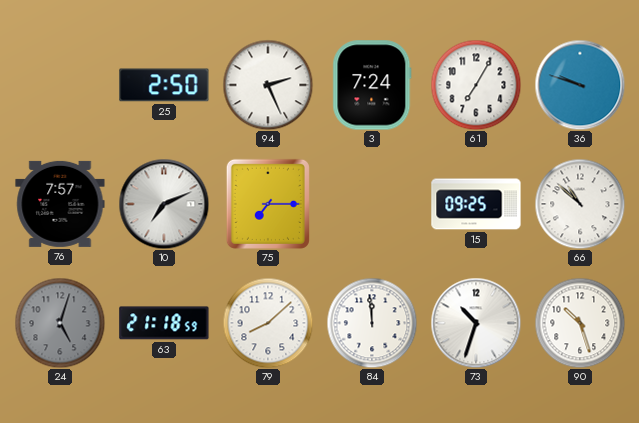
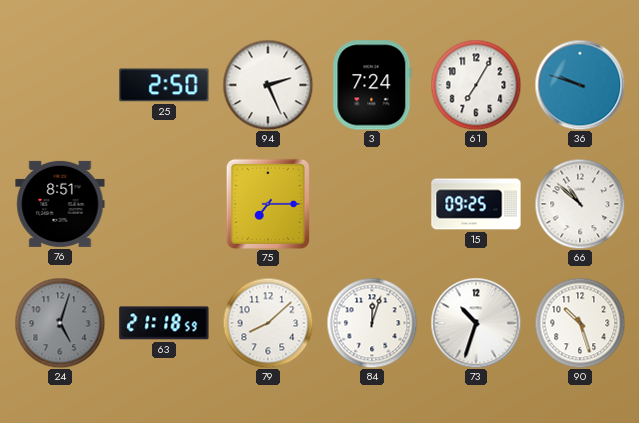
76: 7:57 -> 8:51 (60, 204)
10: 7:11 -> none (164, 204)
84: 11:59 -> 12:03 (372, 323)
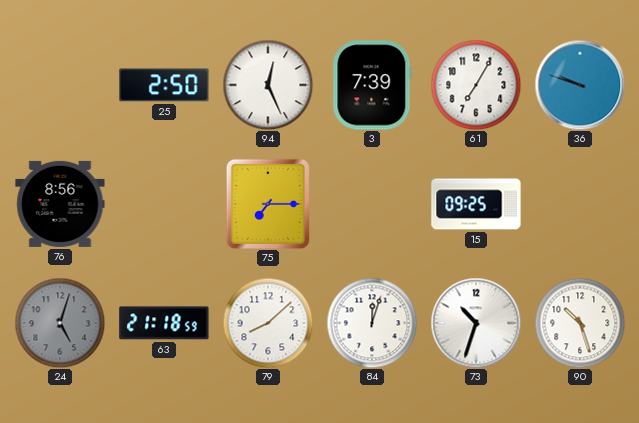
94: 2:26 -> 12:26 (268, 85)
3: 7:24 -> 7:39 (372, 85)
76: 8:51 -> 8:56 (60, 204)
66: 10:52 -> none (580, 204)
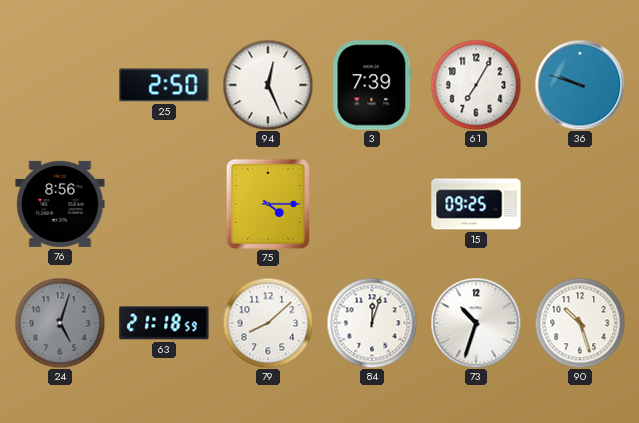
75: 7:15 -> 4:15 (268, 204)
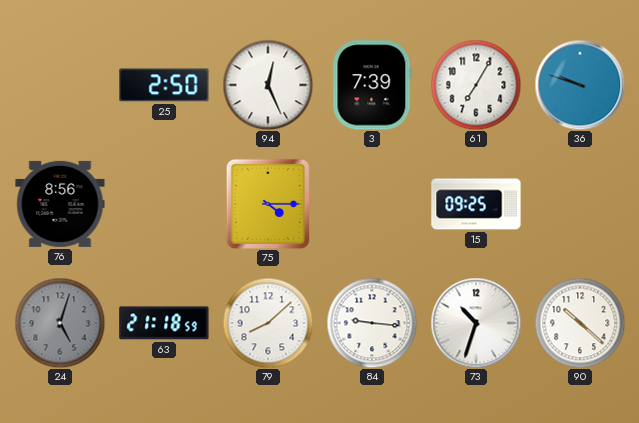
84: 12:03 -> 9:16 (372, 323)
90: 10:27 -> 10:22 (580, 323)
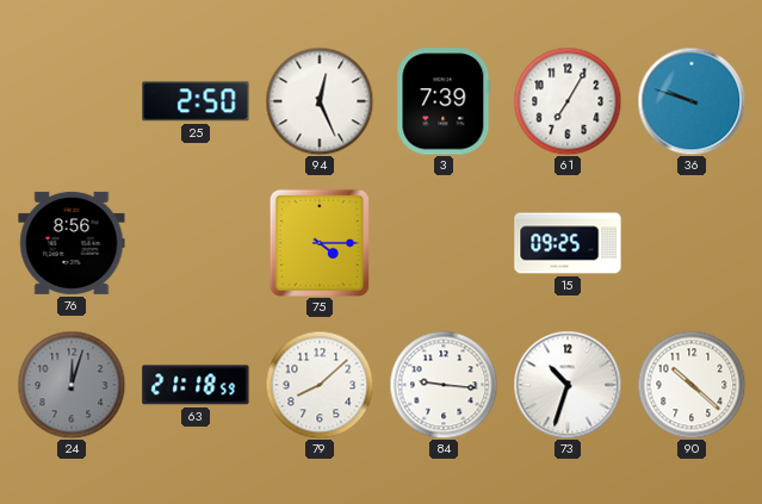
24: 5:03 -> 12:03 (72, 385)
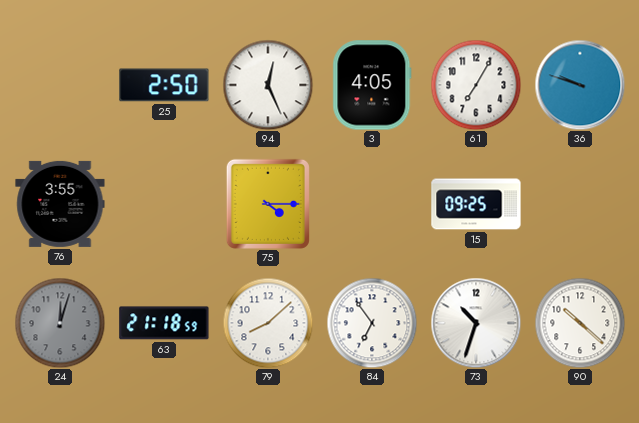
3: 7:39 -> 4:05 (372, 85)
76: 8:56 -> 3:55 (60, 204)
84: 9:16 -> 6:54 (372, 323)
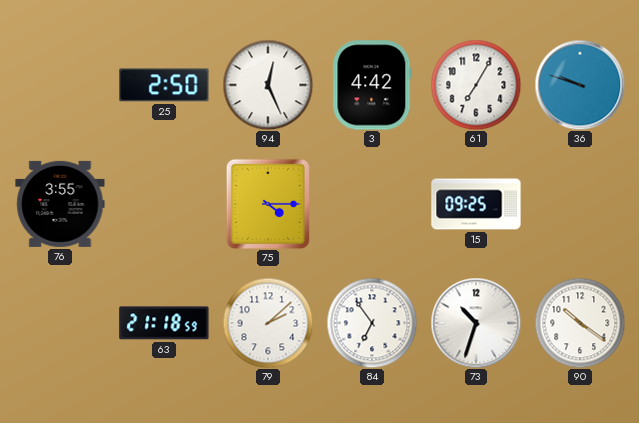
3: 4:05 -> 4:42 (372, 85)
24: 12:03 -> none (60, 323)
79: 8:08 -> 2:08 (268, 323)
90: 10:22 -> 10:21 (580, 323)
